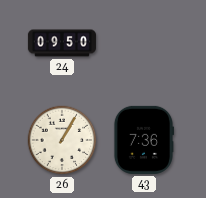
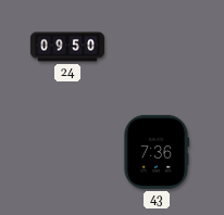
26: 1:05 -> none (62, 140)
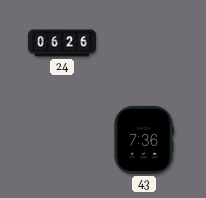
24: 09:50 -> 06:26 (62, 43)
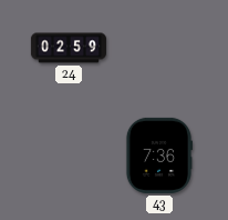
24: 06:26 -> 02:59 (69, 48)
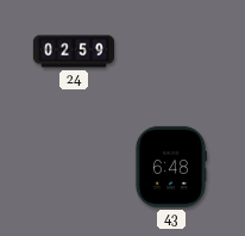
43: 7:36 -> 6:48 (170, 167)
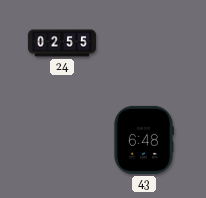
24: 02:59 -> 02:55 (62, 43)
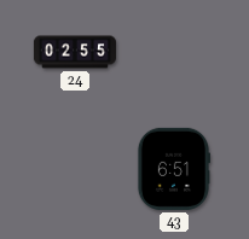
43: 6:48 -> 6:51 (173, 169)
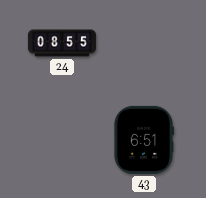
24: 02:55 -> 08:55 (62, 43)
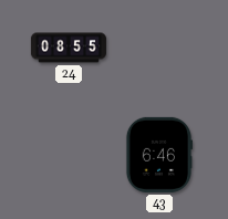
43: 6:51 -> 6:46 (158, 155)
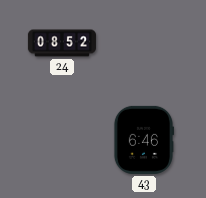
24: 08:55 -> 08:52 (62, 43)
